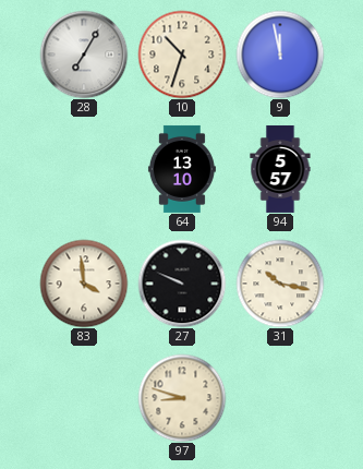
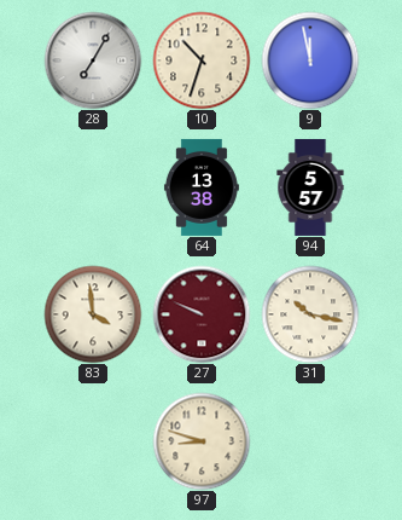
64: 13:10 -> 13:38 (202, 187)
27 dial: black -> burgundy (202, 314)
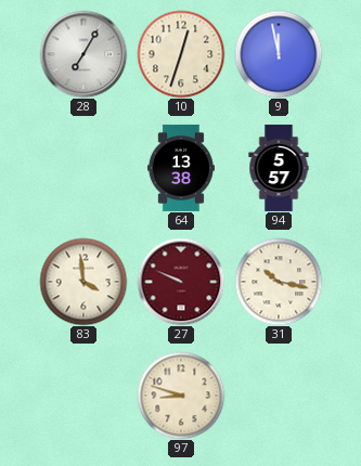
10: 10:33 -> 12:33 (181, 54)
